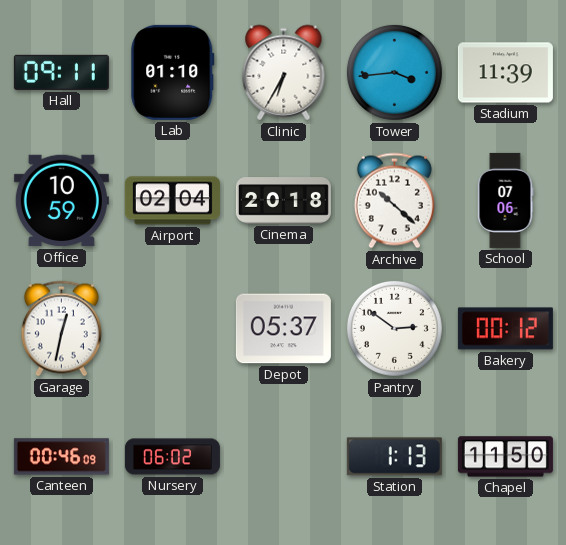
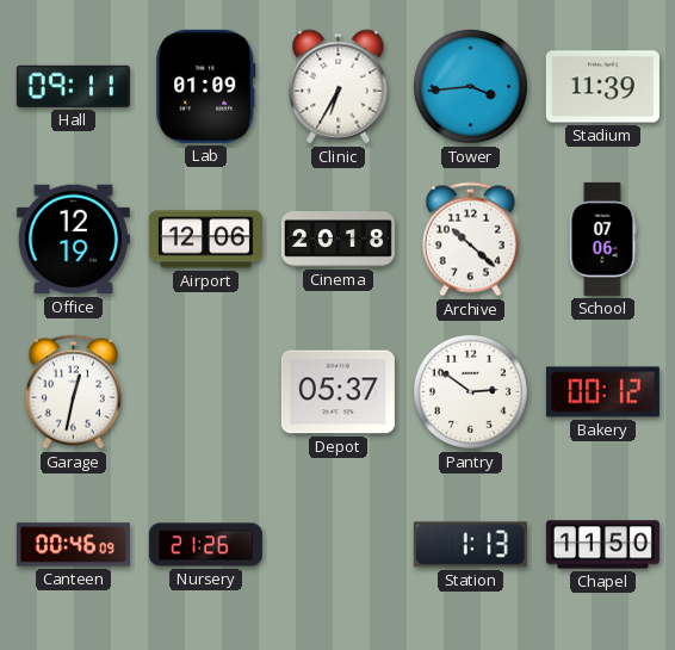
Lab: 01:10 -> 01:09 (206, 86)
Office: 10:59 -> 12:19 (73, 240)
Airport: 02:04 -> 12:06 (205, 240)
Nursery: 06:02 -> 21:26 (205, 545)
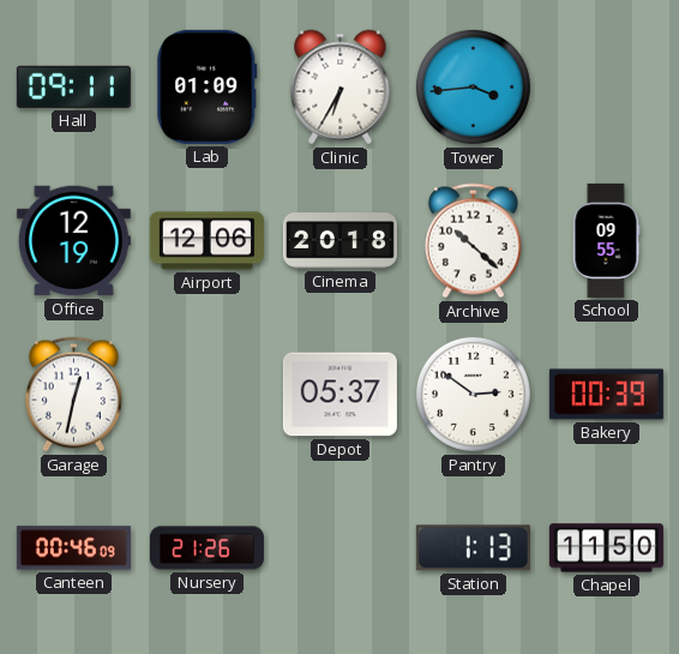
Stadium: 11:39 -> none (602, 87)
School: 07:06 -> 09:55 (606, 240)
Bakery: 00:12 -> 00:39 (606, 395)
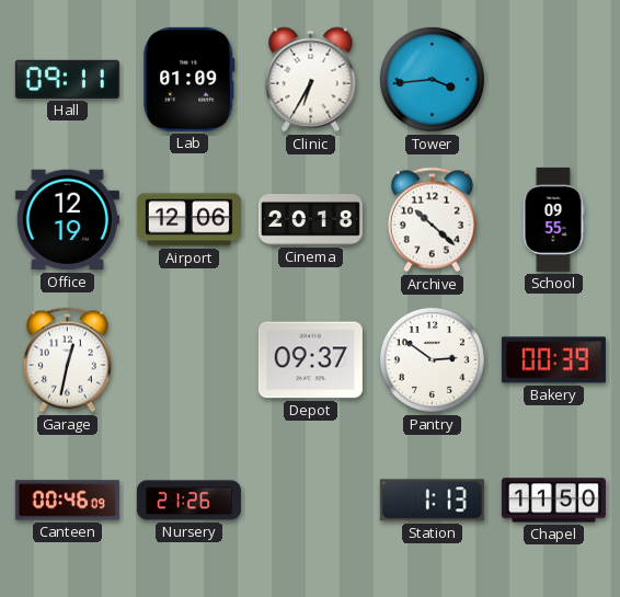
Depot: 05:37 -> 09:37 (310, 360)
